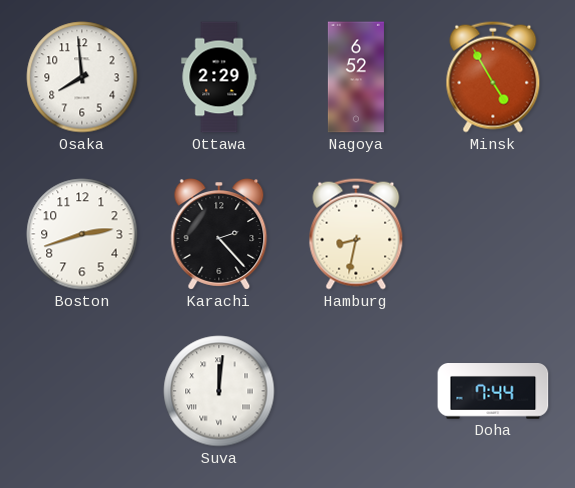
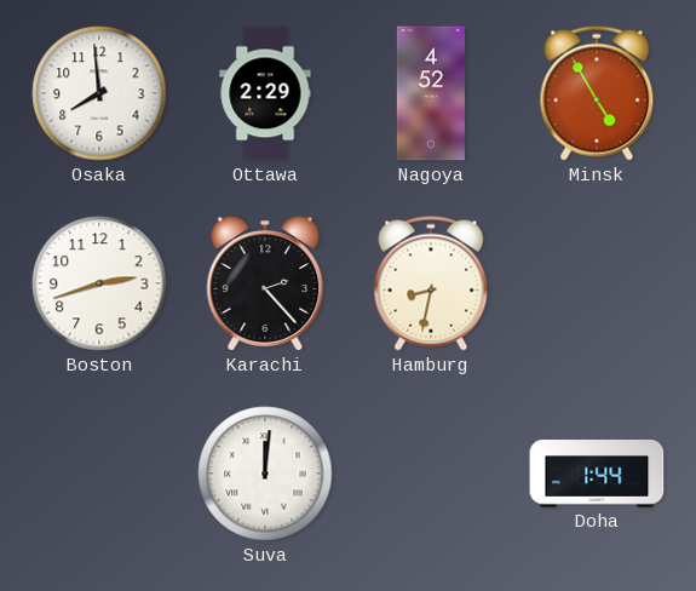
Nagoya: 6:52 -> 4:52 (431, 93)
Doha: 7:44 -> 1:44 (597, 475)
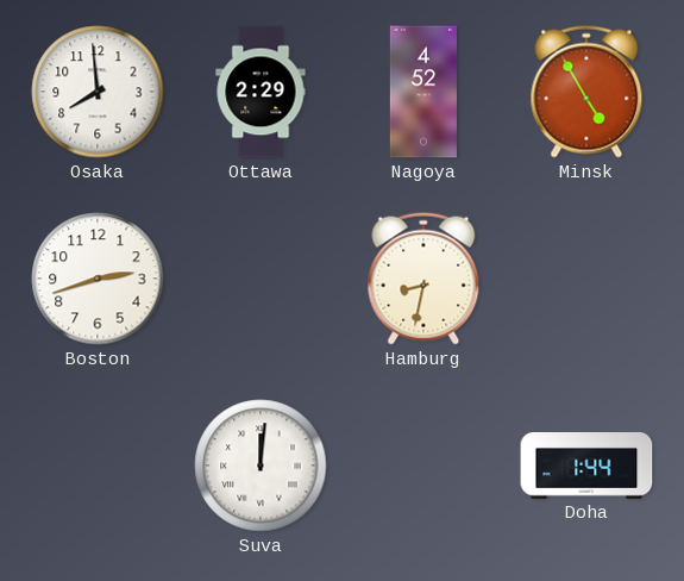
Karachi: 2:23 -> none (265, 283)
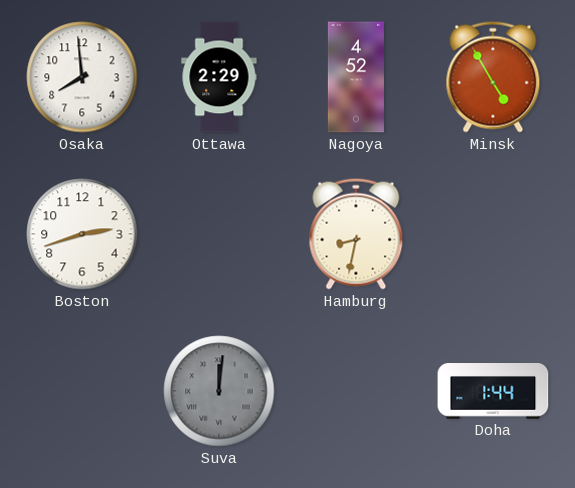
Suva dial: white -> grey (219, 391)
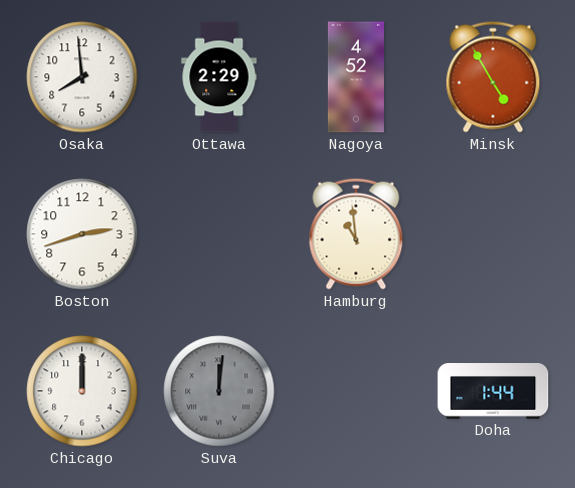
Hamburg: 8:32 -> 10:59 (356, 234)
Chicago: none -> 12:00 (82, 391)
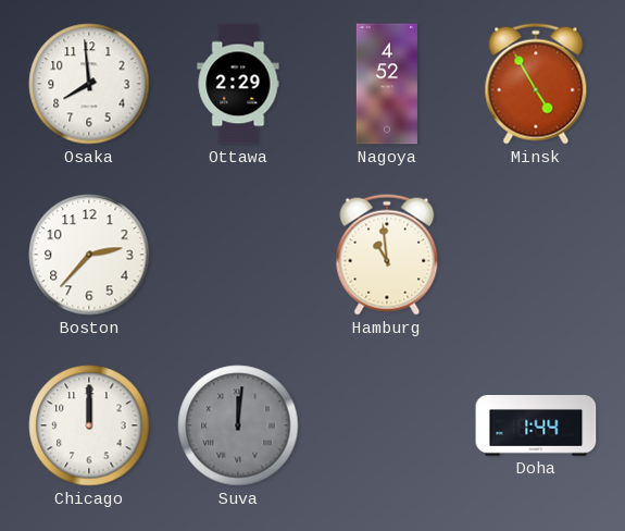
Boston: 2:42 -> 2:37 (89, 255)
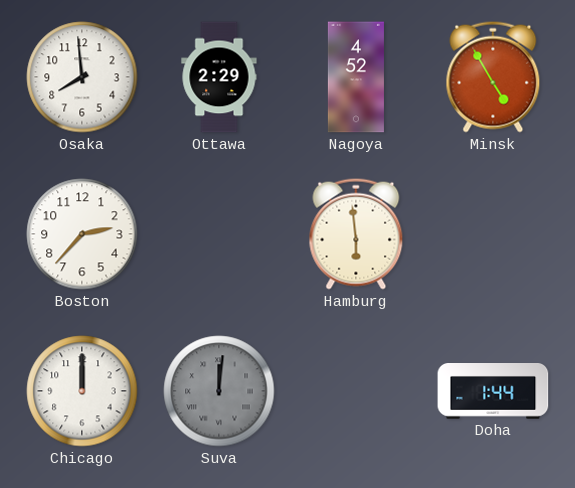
Hamburg: 10:59 -> 5:59 (356, 234)
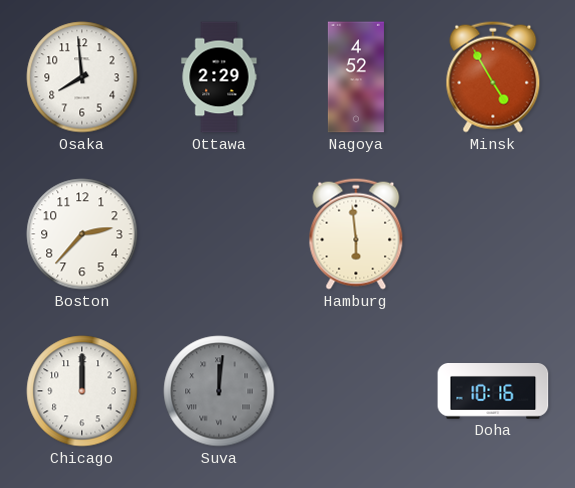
Doha: 1:44 -> 10:16 (493, 392)
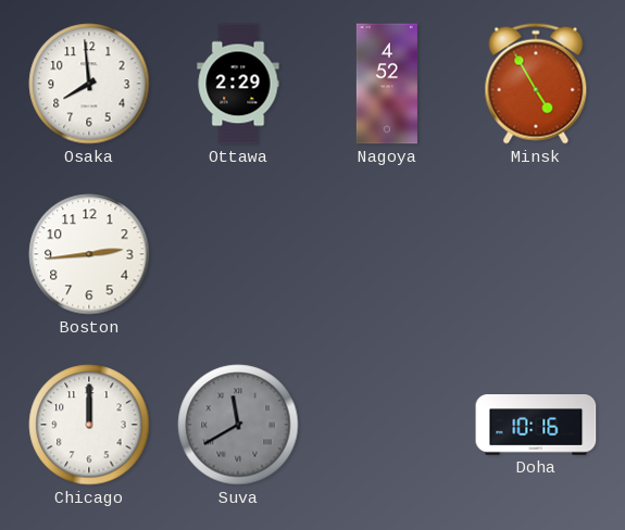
Boston: 2:37 -> 2:44 (89, 254)
Hamburg: 5:59 -> none (356, 234)
Suva: 12:01 -> 11:40 (238, 425)
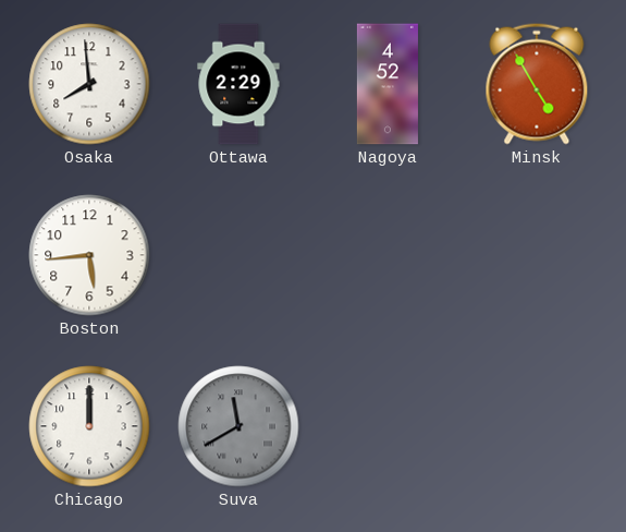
Boston: 2:44 -> 5:44 (89, 255)
Doha: 10:16 -> none (536, 426)
